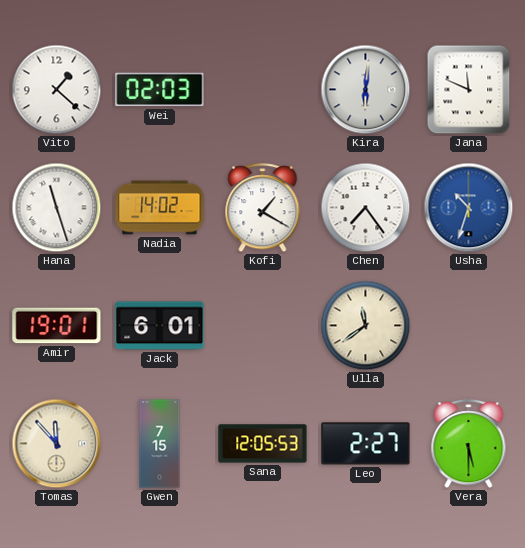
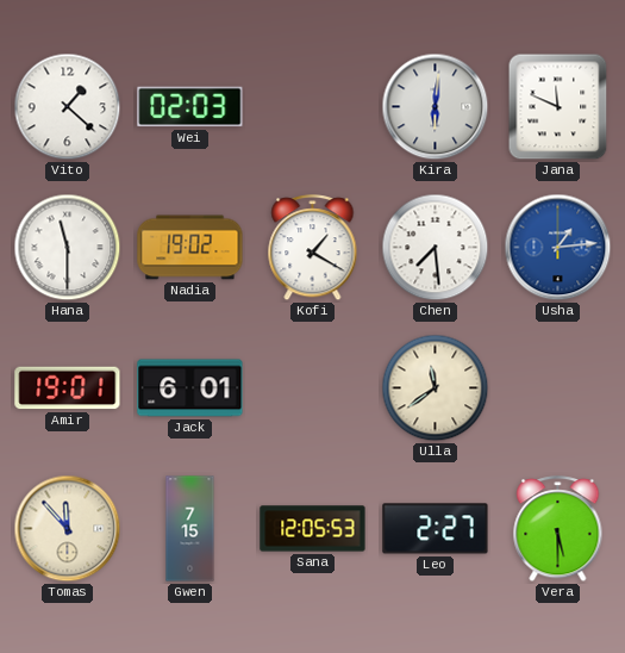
Hana: 11:27 -> 11:30 (68, 248)
Nadia: 14:02 -> 19:02 (190, 248)
Chen: 7:24 -> 7:29 (436, 248)
Usha: 10:33 -> 1:14 (558, 248)
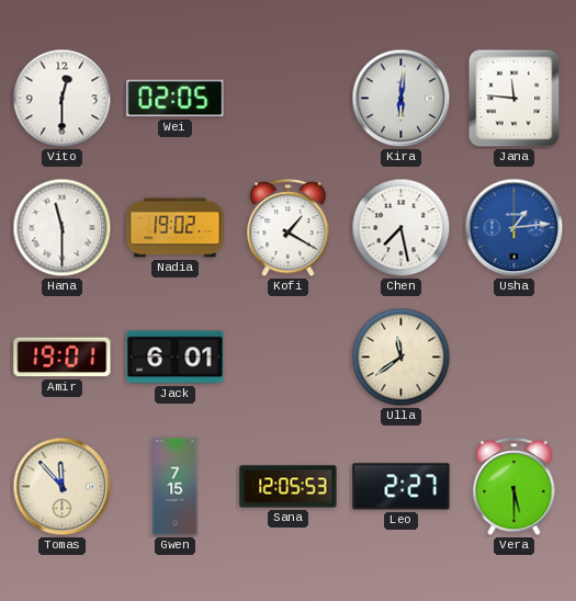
Vito: 1:22 -> 12:30 (63, 99)
Wei: 02:03 -> 02:05 (176, 99)
Jana: 11:49 -> 11:46 (515, 99)
Chen: 7:29 -> 7:28 (402, 228)
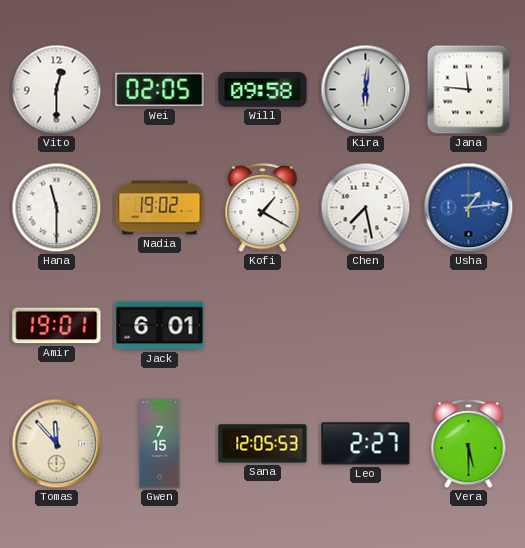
Will: none -> 09:58 (263, 90)
Ulla: 11:39 -> none (402, 358)
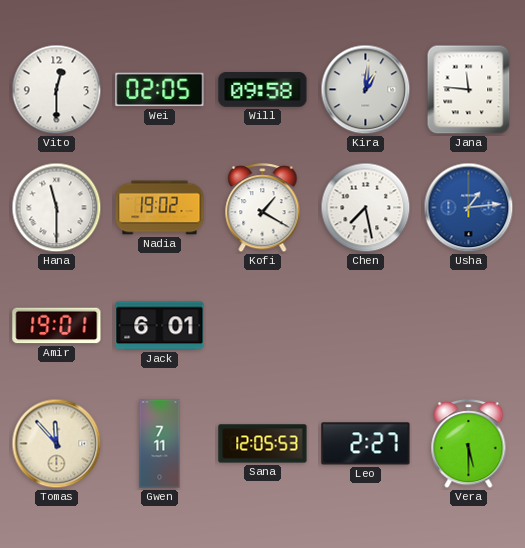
Kira: 6:01 -> 1:01 (366, 90)
Gwen: 7:15 -> 7:11 (160, 444)
